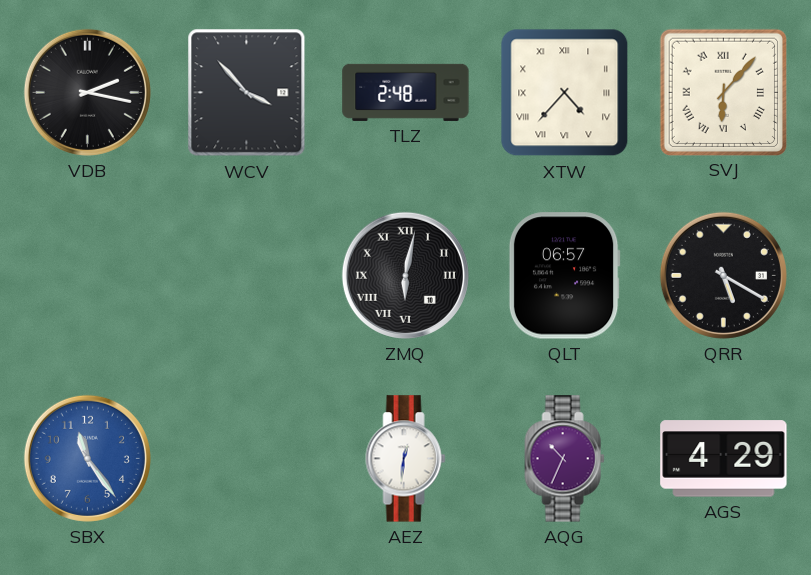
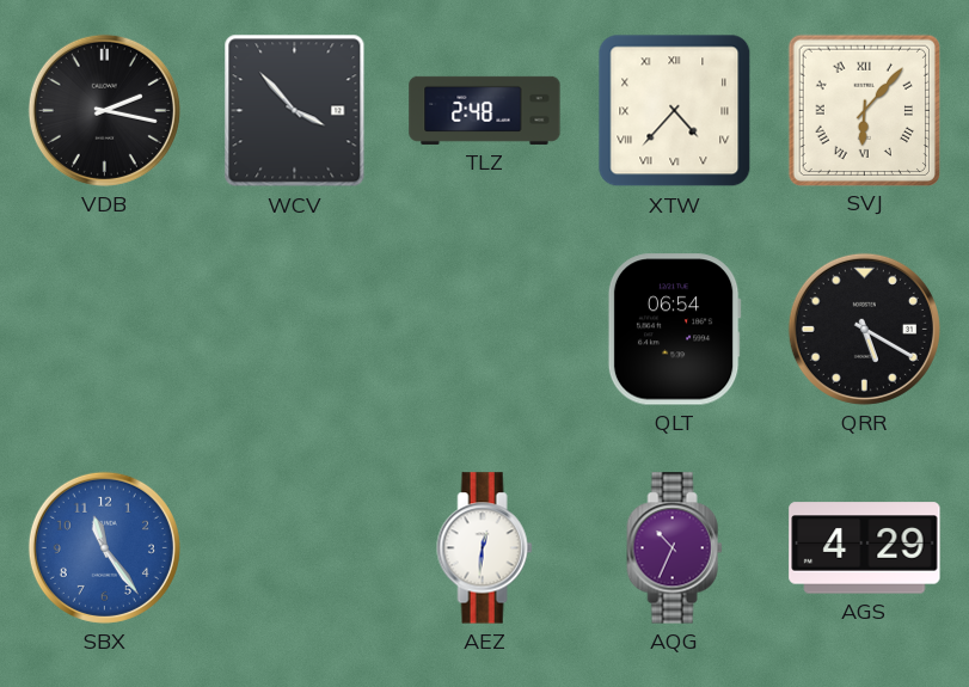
ZMQ: 6:02 -> none (405, 275)
QLT: 06:57 -> 06:54 (674, 330)
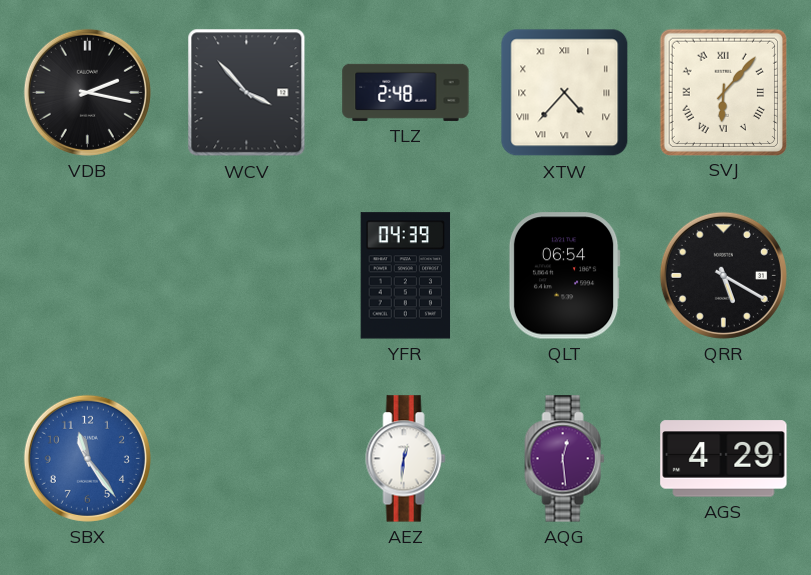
YFR: none -> 04:39 (406, 276)
AQG: 10:34 -> 12:29 (565, 459)
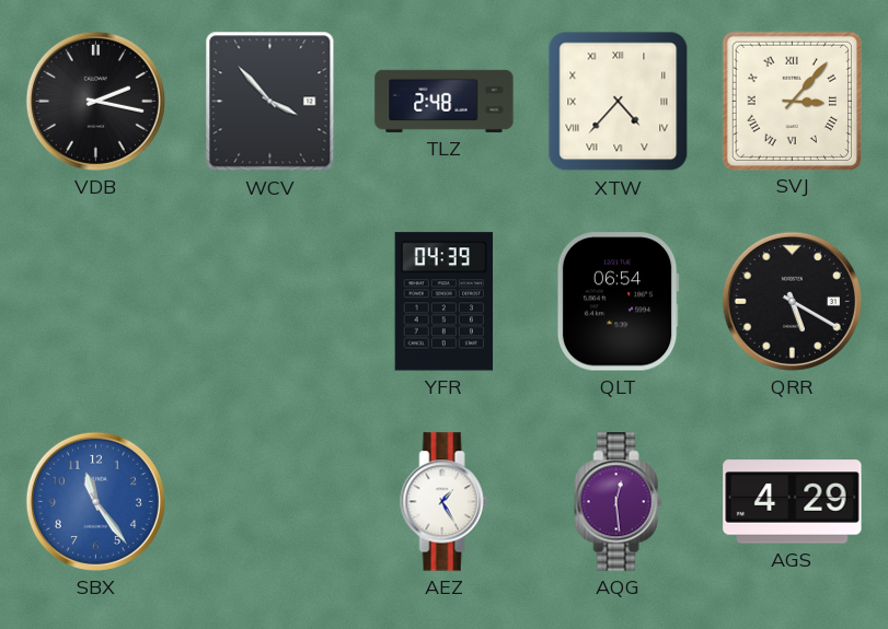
SVJ: 6:07 -> 3:07 (792, 101)
AEZ: 12:31 -> 1:25 (445, 502)
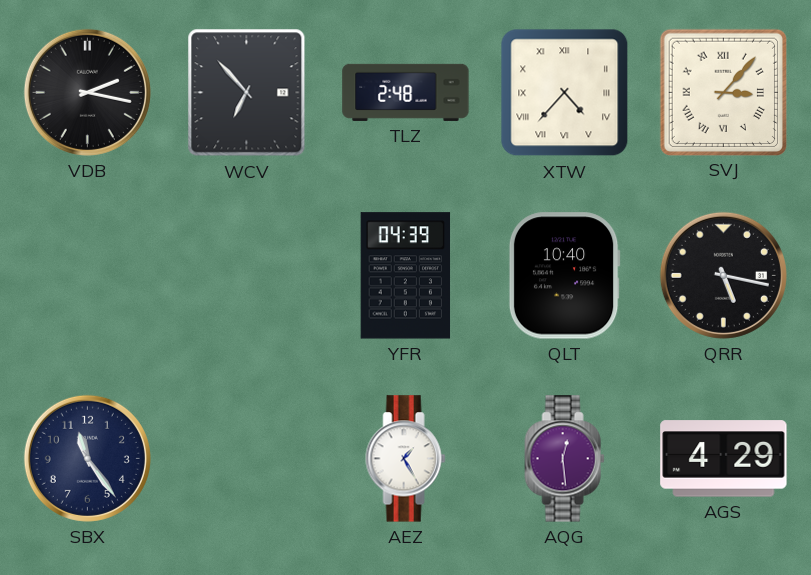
WCV: 3:53 -> 6:53 (247, 93)
QLT: 06:54 -> 10:40 (564, 276)
QRR: 5:20 -> 5:17 (723, 275)
SBX dial: blue -> navy (87, 458)
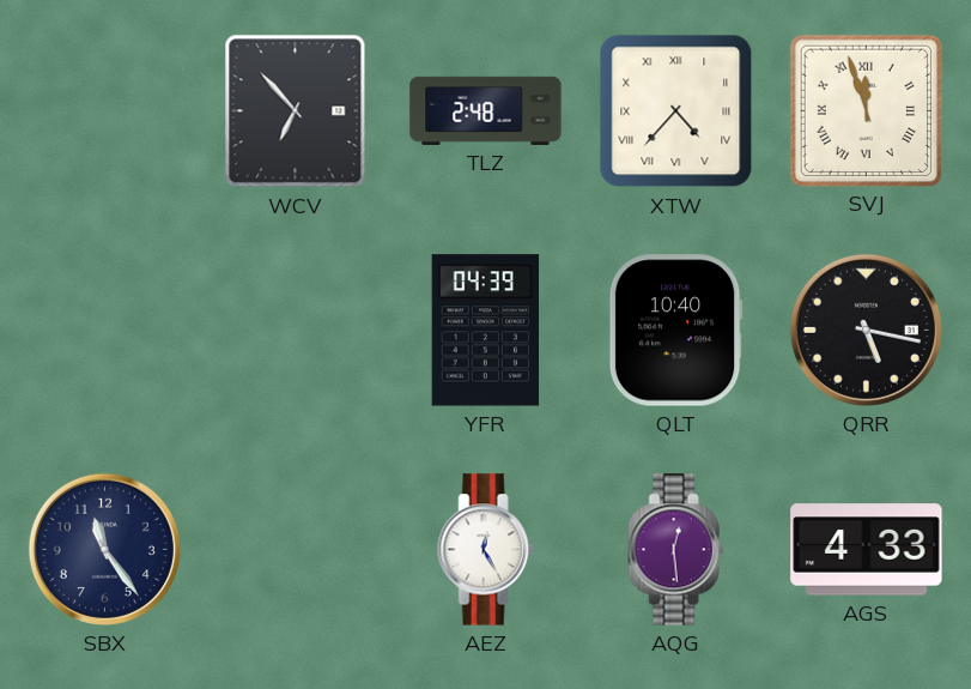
VDB: 2:17 -> none (87, 92)
SVJ: 3:07 -> 11:57 (866, 110)
AEZ: 1:25 -> 12:25 (486, 550)
AGS: 4:29 -> 4:33 (867, 550)
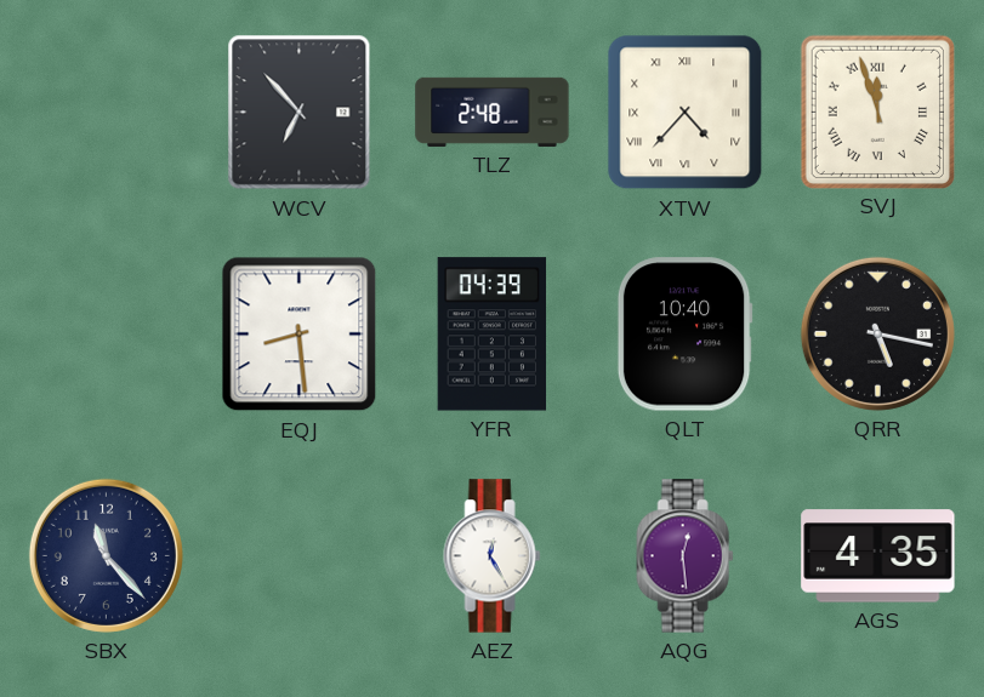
EQJ: none -> 8:29 (300, 335)
SBX: 11:24 -> 11:23 (106, 555)
AGS: 4:33 -> 4:35 (878, 556)
